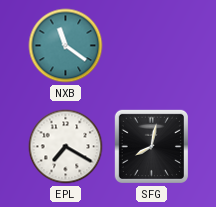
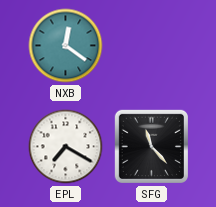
NXB: 11:21 -> 12:21 (66, 46)
SFG: 8:02 -> 11:23 (151, 146)
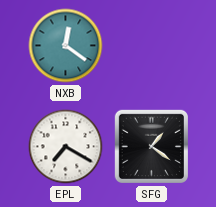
SFG: 11:23 -> 1:21 (151, 146)
